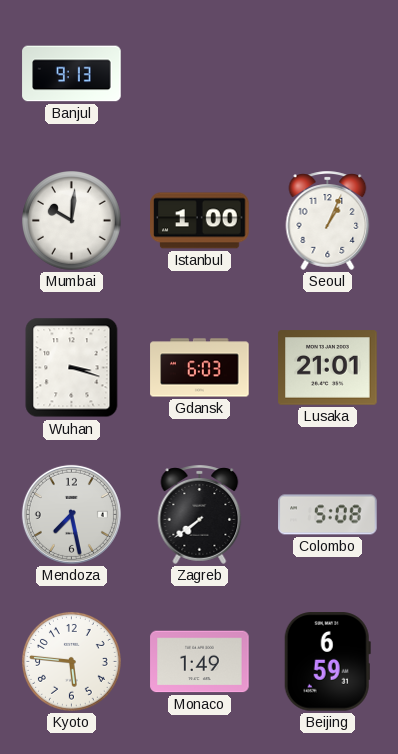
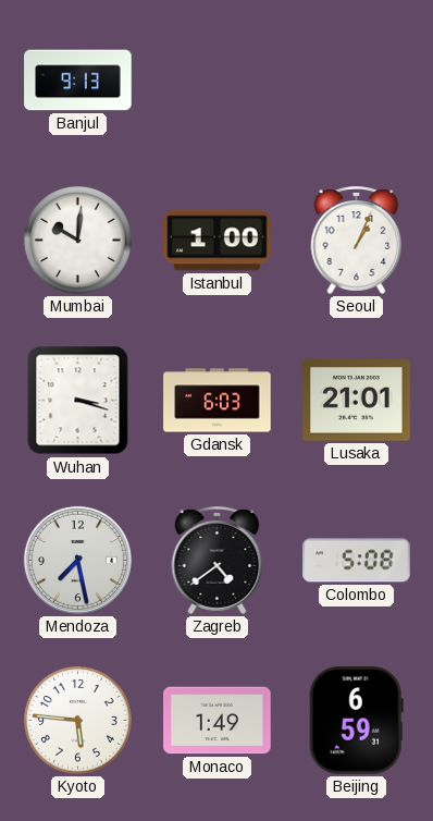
Zagreb: 7:39 -> 4:39 (218, 560)
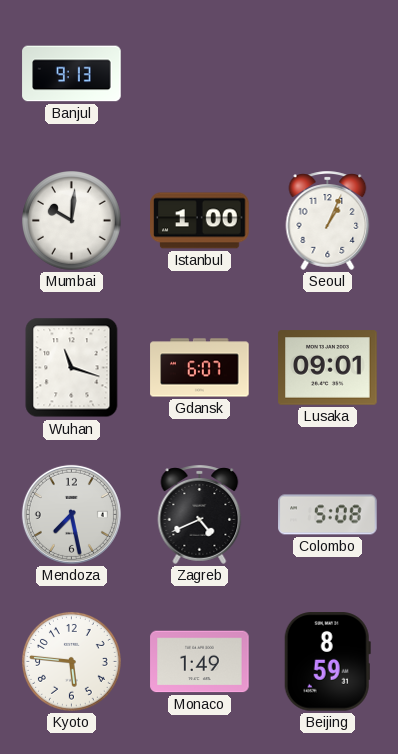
Wuhan: 3:18 -> 11:18 (72, 368)
Gdansk: 6:03 -> 6:07 (200, 368)
Lusaka: 21:01 -> 09:01 (328, 368)
Zagreb: 4:39 -> 4:41 (200, 514)
Beijing: 6:59 -> 8:59 (327, 662)
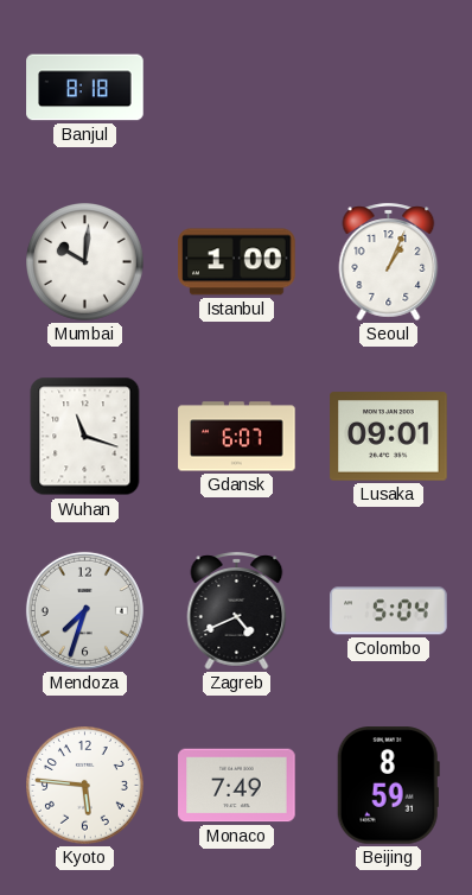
Banjul: 9:13 -> 8:18 (85, 88)
Mendoza: 7:28 -> 7:33 (84, 610)
Colombo: 5:08 -> 5:04 (389, 611)
Monaco: 1:49 -> 7:49 (237, 786)
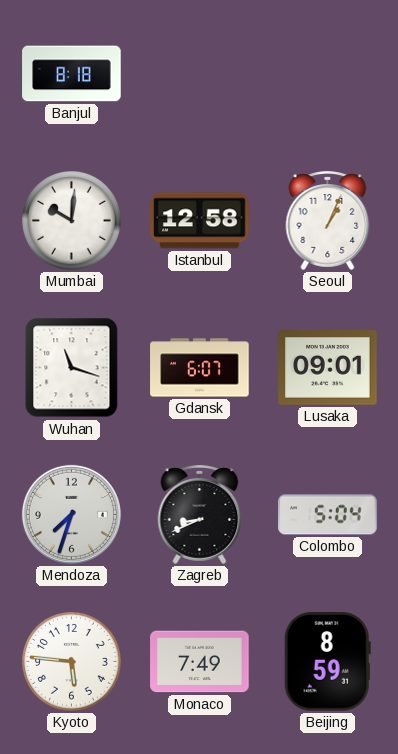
Istanbul: 1:00 -> 12:58 (200, 221)
Zagreb: 4:41 -> 8:41 (200, 514)
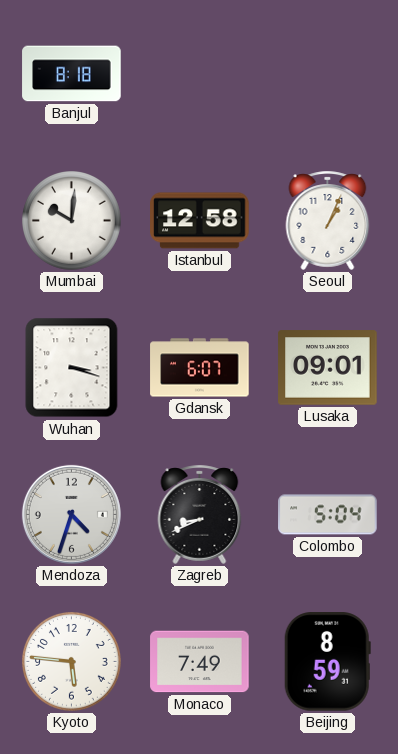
Wuhan: 11:18 -> 3:18 (72, 368)
Mendoza: 7:33 -> 4:33 (71, 514)
